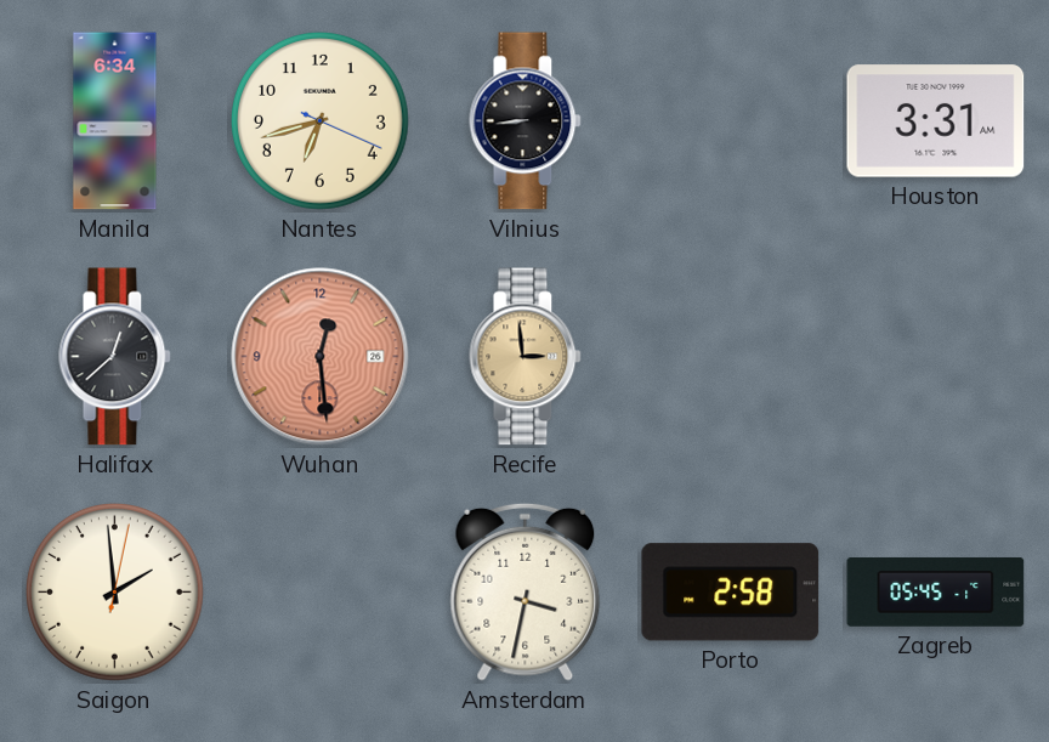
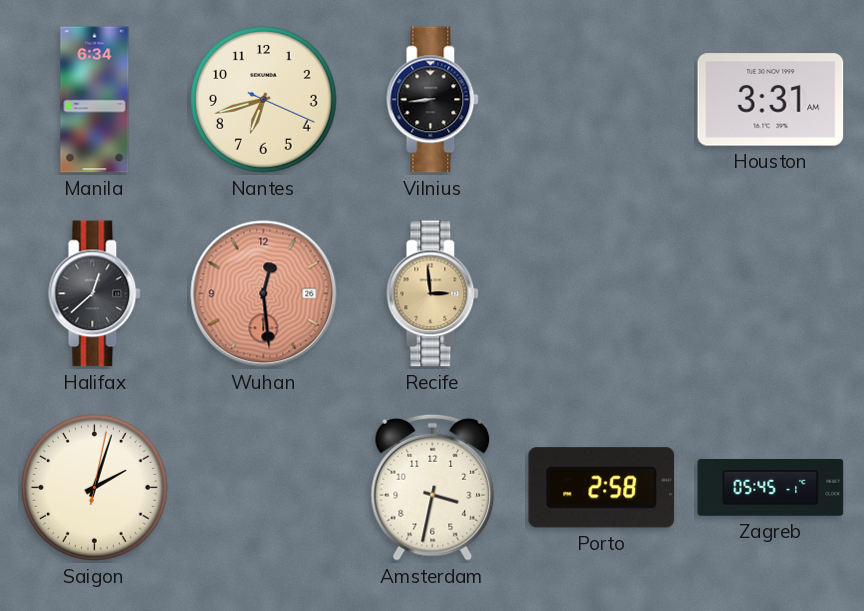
Saigon: 1:59 -> 2:03 (94, 487)
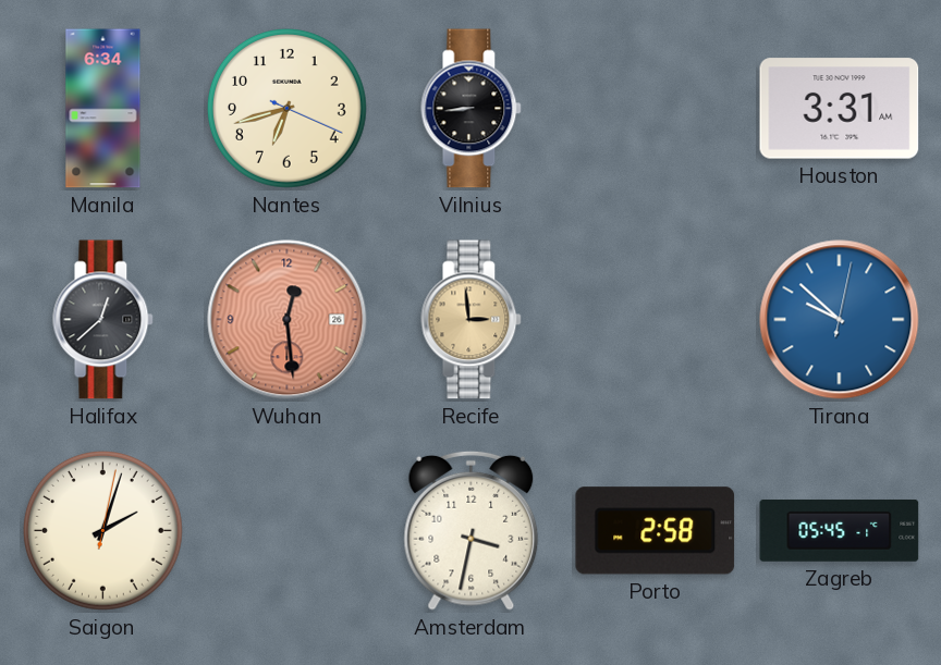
Tirana: none -> 9:52 (840, 320)
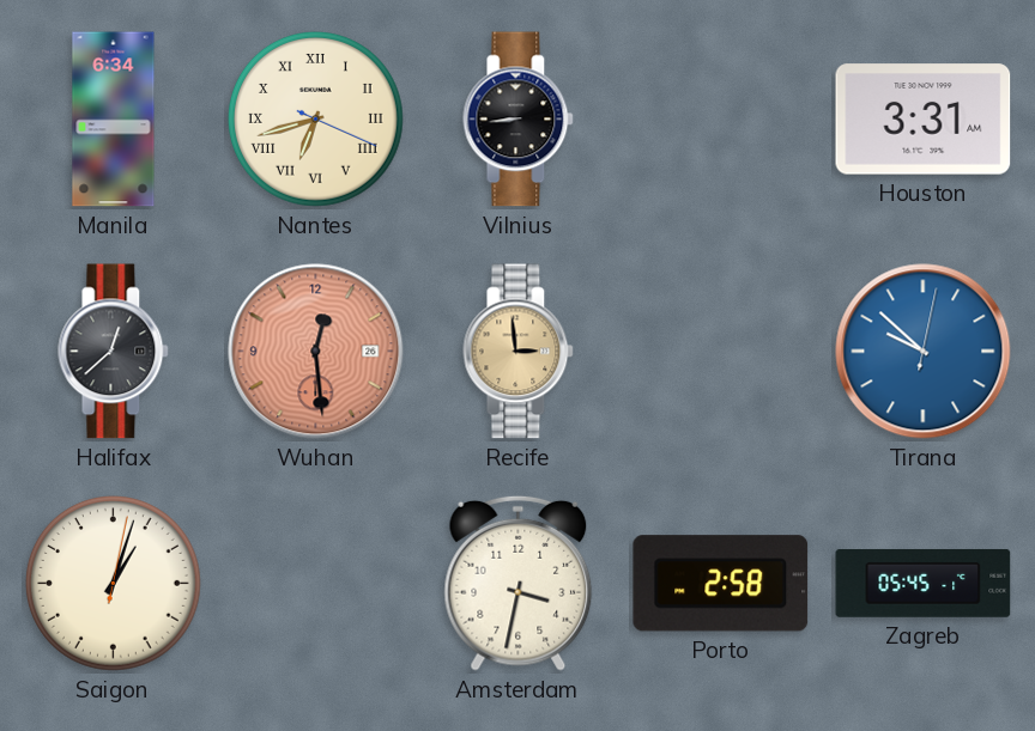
Nantes numerals: Arabic -> Roman (315, 118)
Saigon: 2:03 -> 1:03 (113, 583)
